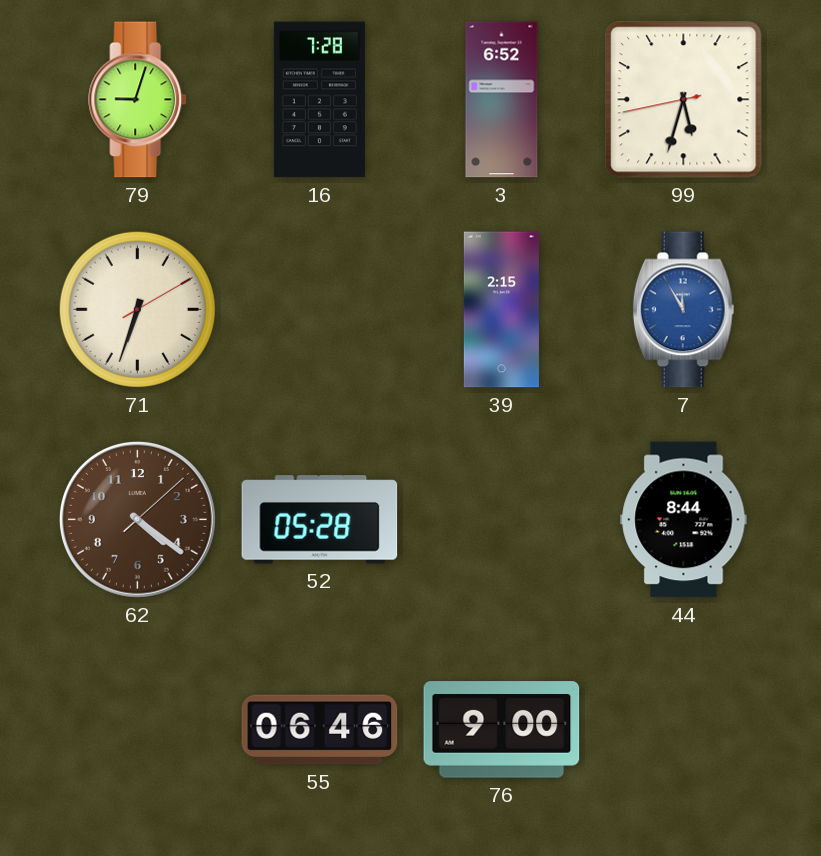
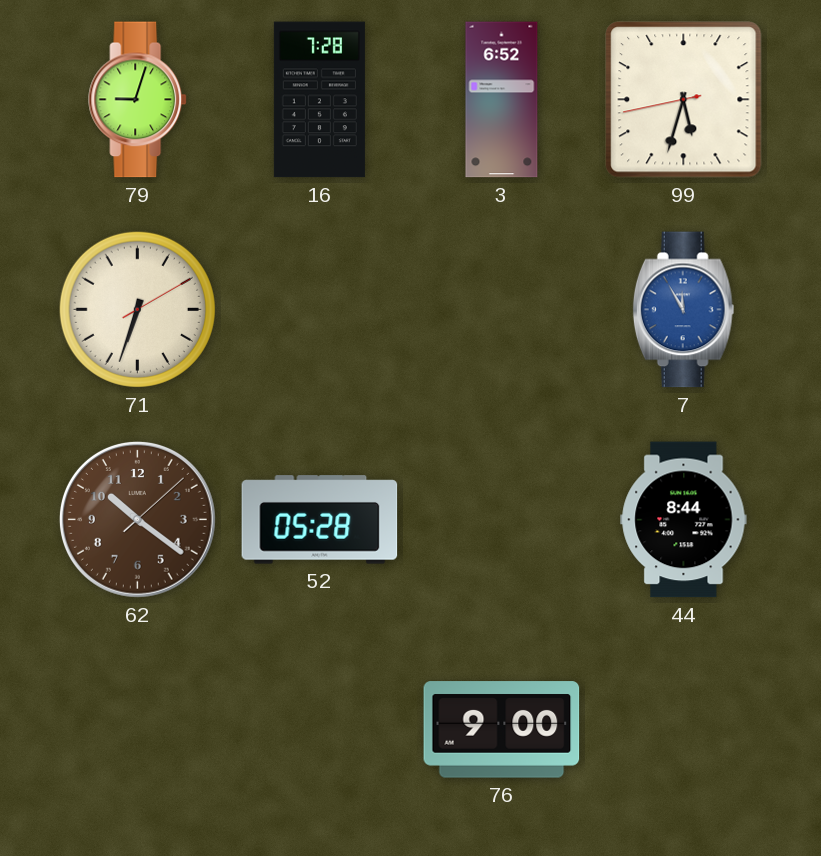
39: 2:15 -> none (501, 310)
62: 4:21 -> 10:21 (137, 519)
55: 06:46 -> none (320, 730)
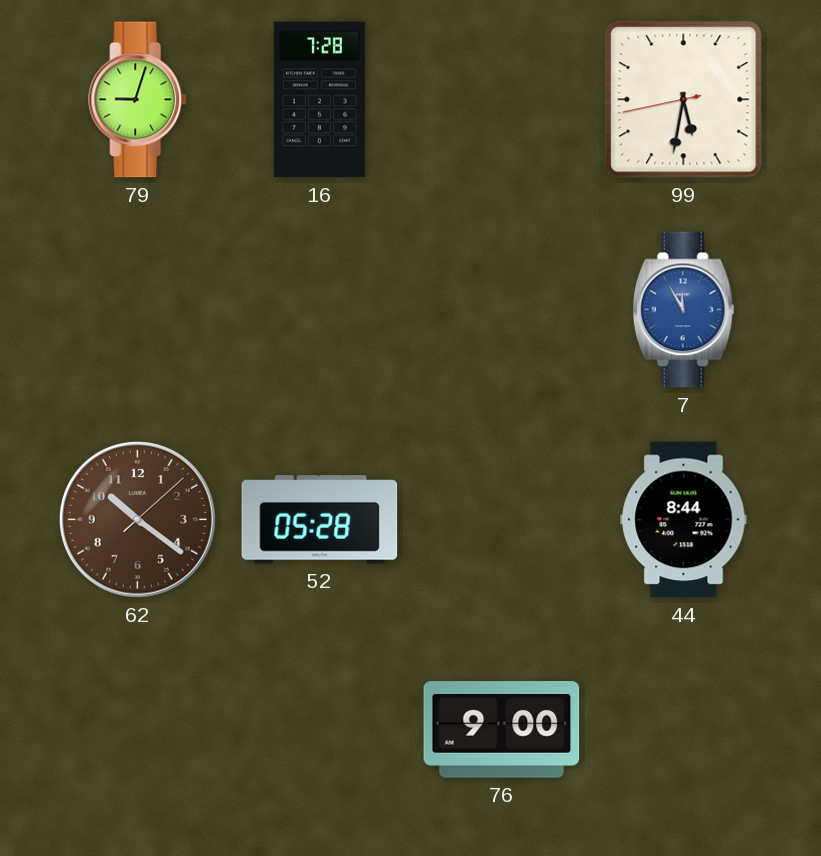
3: 6:52 -> none (502, 100)
99: 5:32 -> 5:31 (684, 100)
71: 6:33 -> none (137, 309)
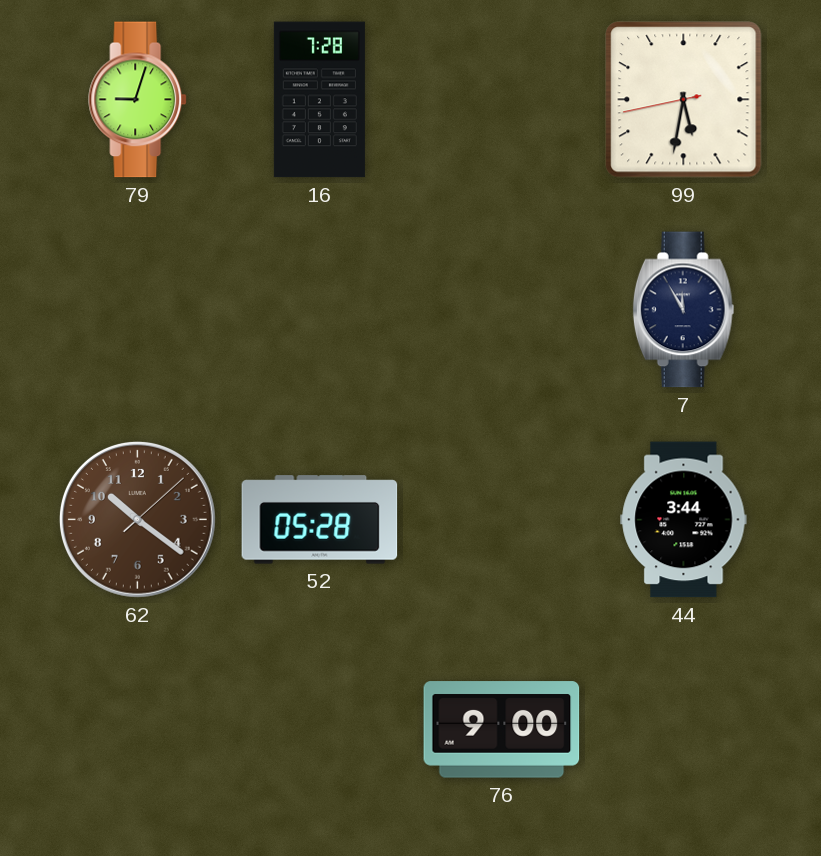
7 dial: blue -> navy (684, 310)
44: 8:44 -> 3:44 (684, 520)
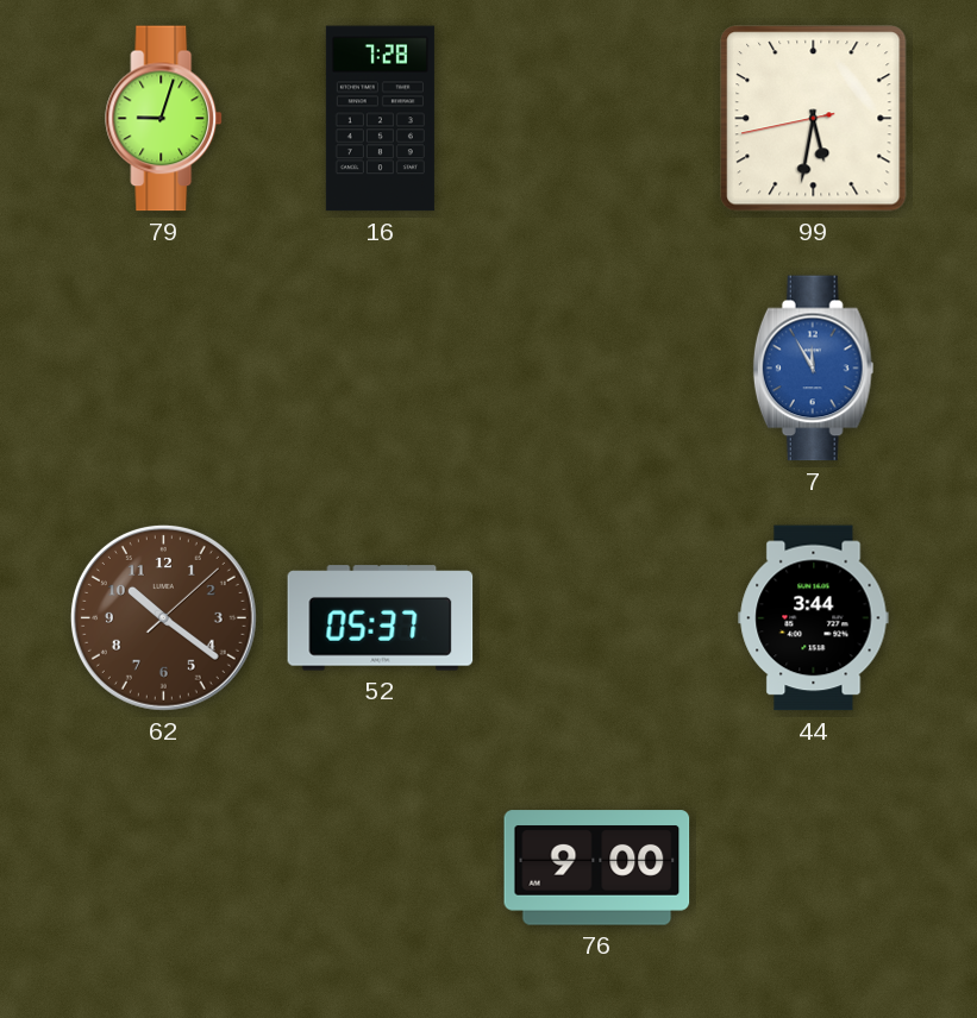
7 dial: navy -> blue (814, 369)
52: 05:28 -> 05:37 (381, 618)
